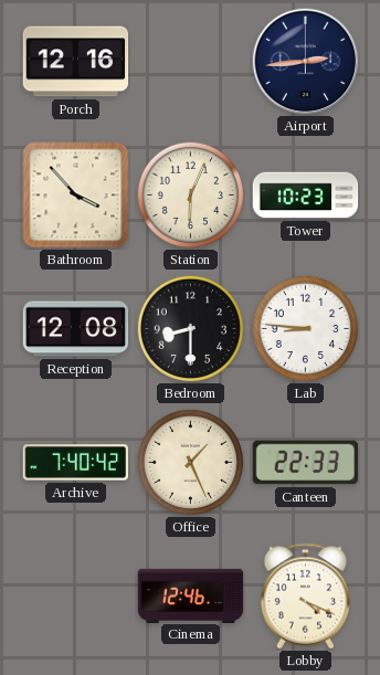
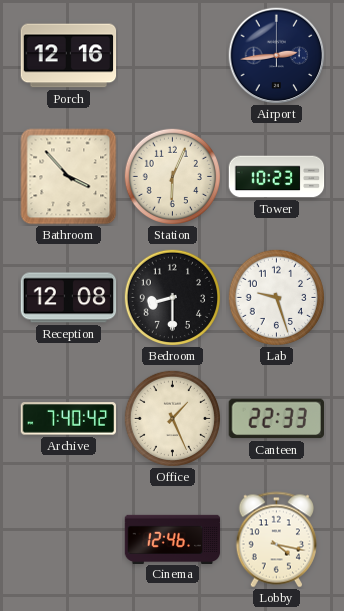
Lab: 8:46 -> 9:27 (276, 297)
Lobby: 4:19 -> 4:17 (276, 540)
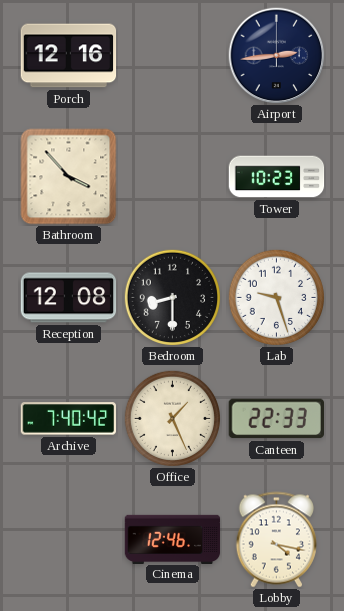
Station: 6:04 -> none (172, 176)
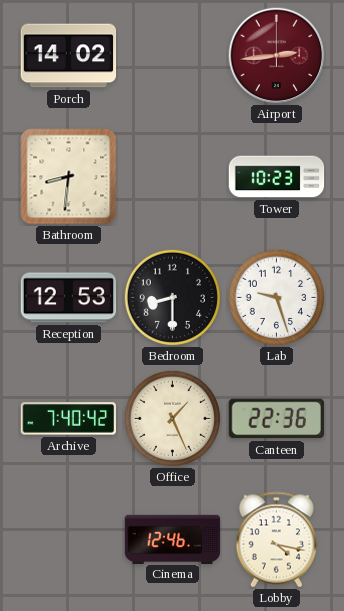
Porch: 12:16 -> 14:02 (69, 56)
Airport dial: navy -> burgundy (277, 56)
Bathroom: 3:53 -> 8:31 (69, 177)
Reception: 12:08 -> 12:53 (69, 298)
Canteen: 22:33 -> 22:36 (276, 419)
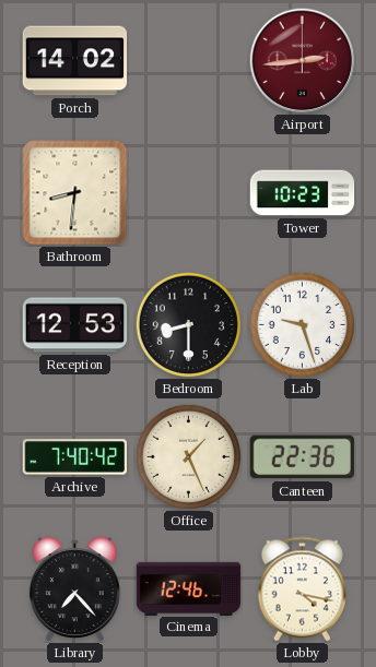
Library: none -> 7:23 (74, 588)
